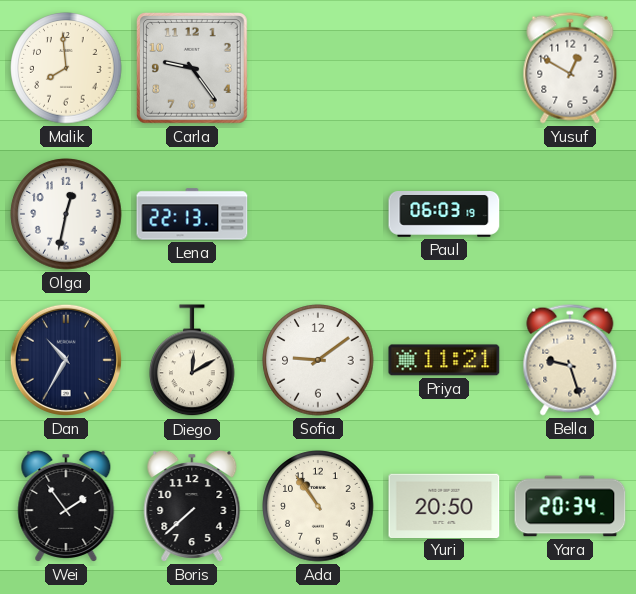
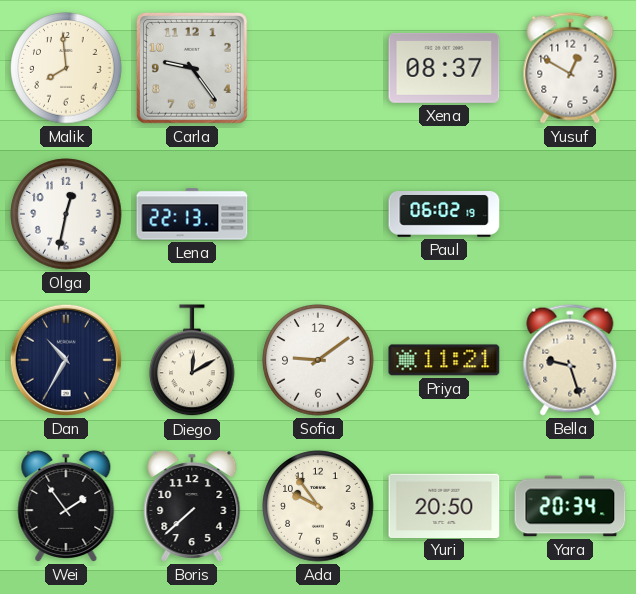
Xena: none -> 08:37 (444, 68)
Paul: 06:03 -> 06:02 (444, 215)
Ada: 10:54 -> 9:54 (318, 506)
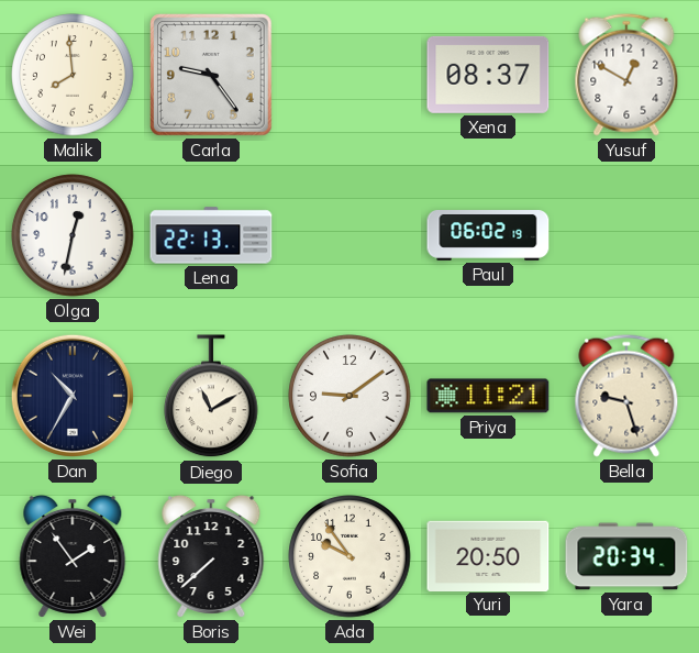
Diego: 12:10 -> 11:10 (211, 397)
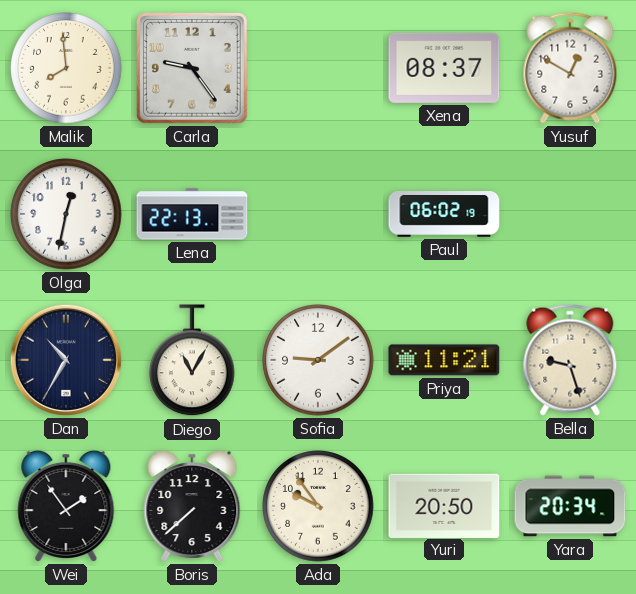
Diego: 11:10 -> 11:05 (192, 361)
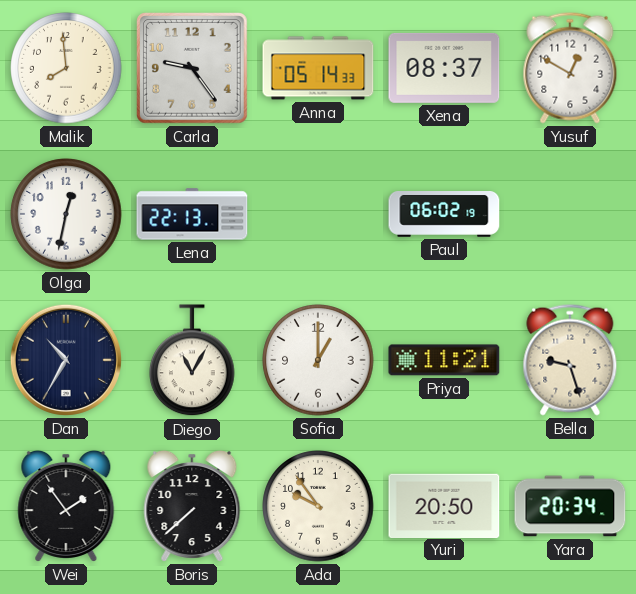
Anna: none -> 05:14 (318, 68)
Sofia: 9:09 -> 1:00 (318, 360)
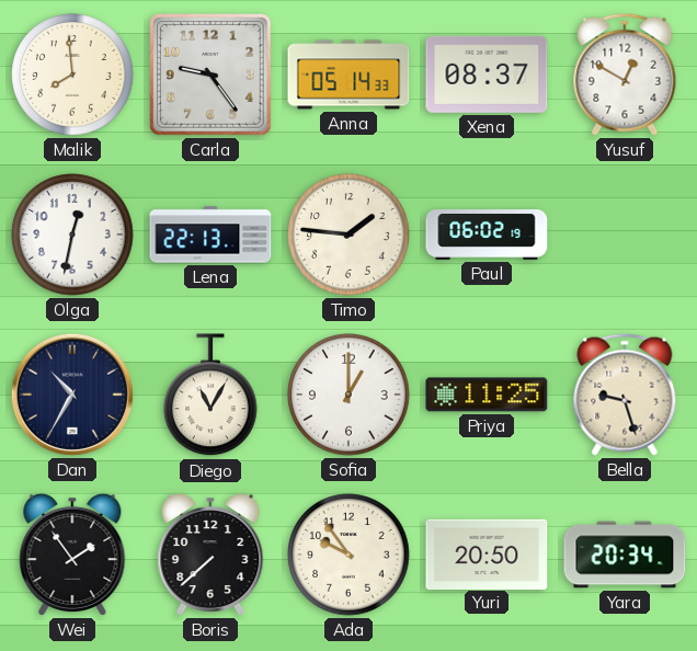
Timo: none -> 1:46 (348, 235)
Priya: 11:21 -> 11:25 (487, 395)
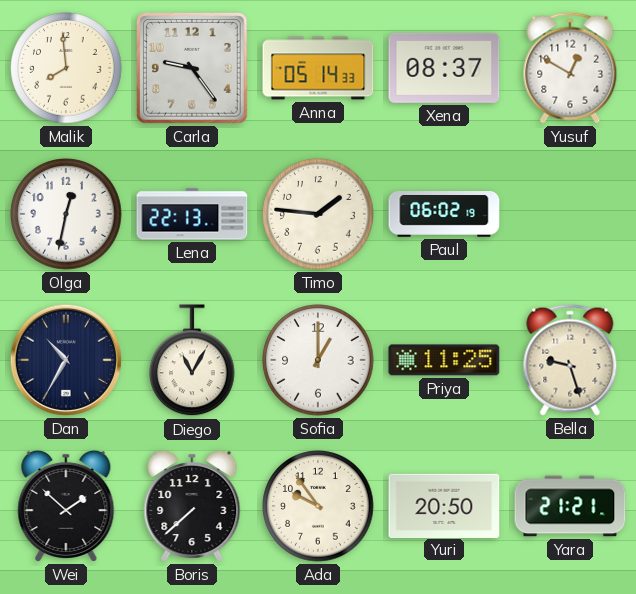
Wei: 1:54 -> 1:52 (66, 506)
Yara: 20:34 -> 21:21 (570, 506)
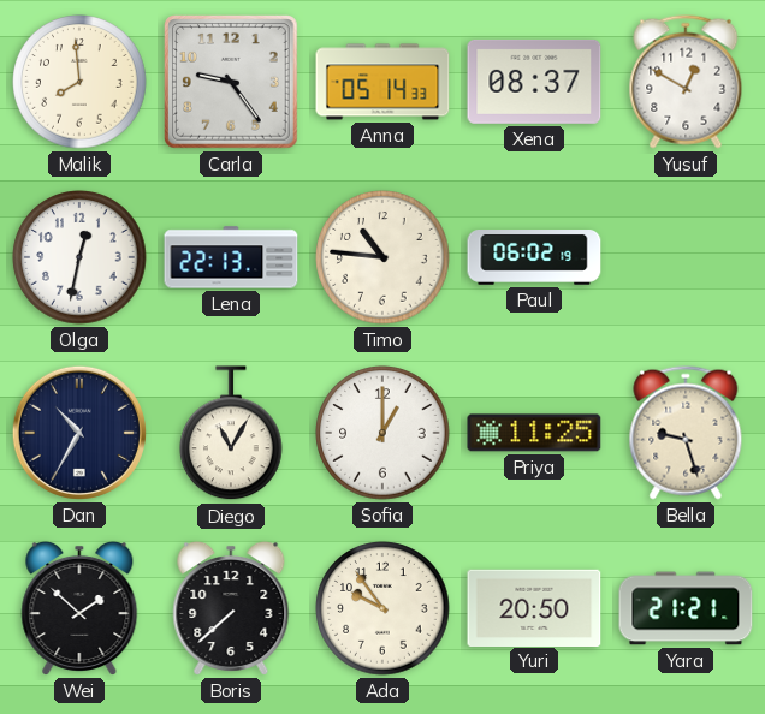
Timo: 1:46 -> 10:46 (382, 257)
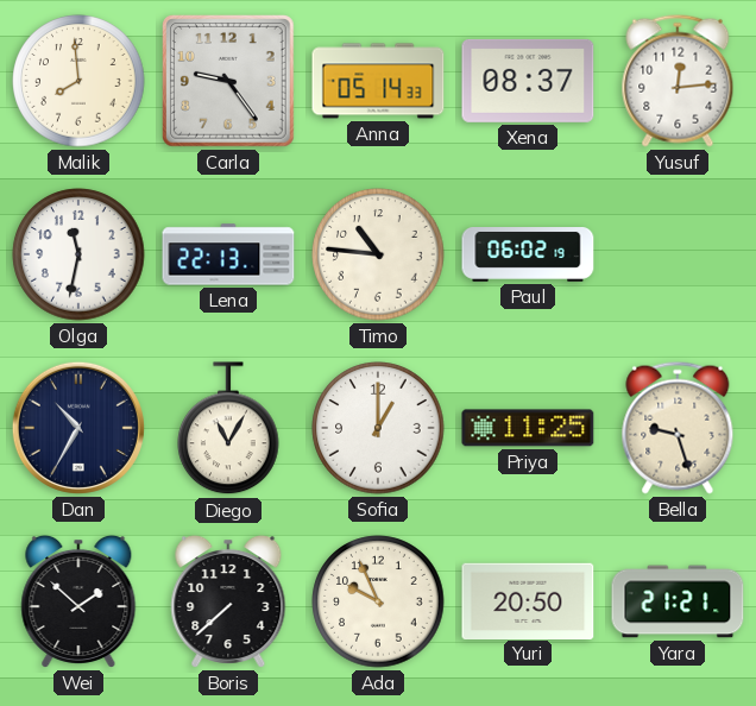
Yusuf: 12:50 -> 12:14 (678, 81)
Olga: 12:32 -> 11:32 (78, 254)
Ada: 9:54 -> 9:56 (378, 601)
